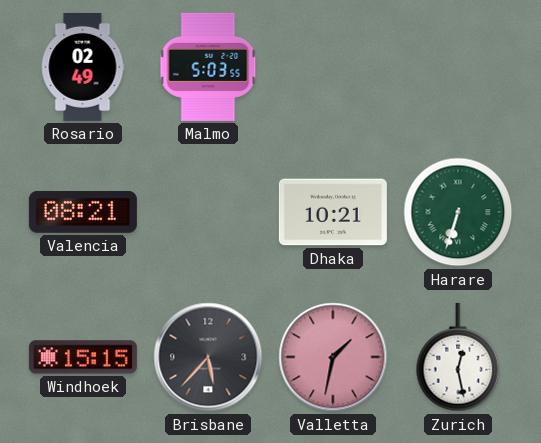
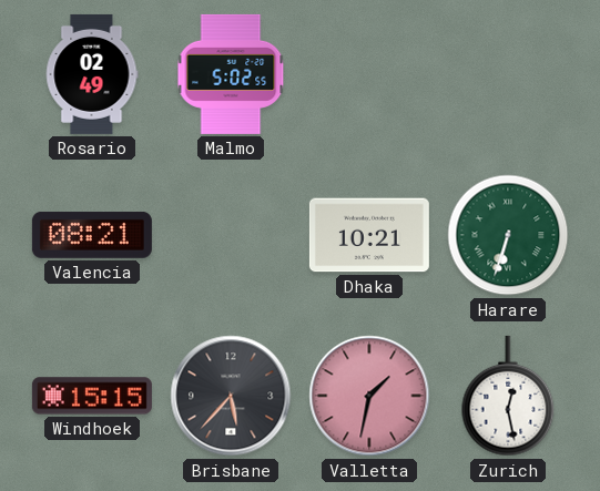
Malmo: 5:03 -> 5:02 (231, 74)
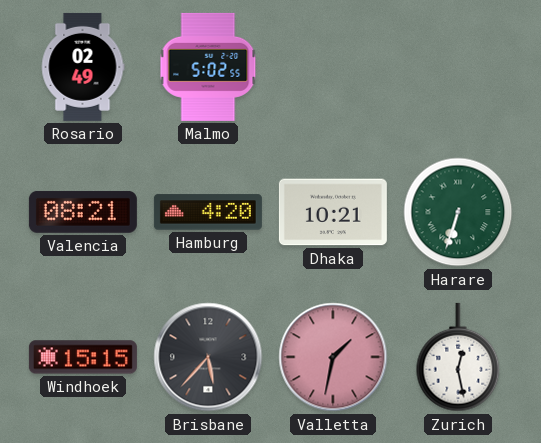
Hamburg: none -> 4:20 (208, 212)
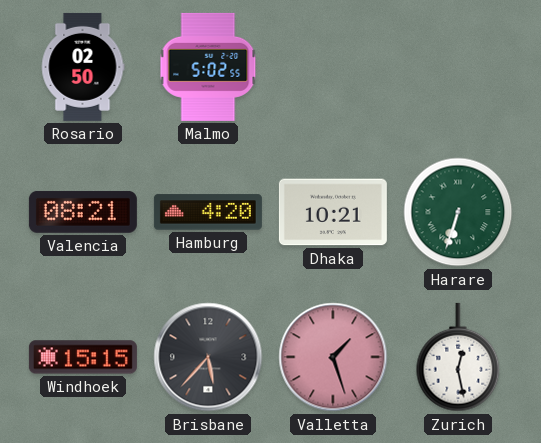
Rosario: 02:49 -> 02:50 (83, 67)
Valletta: 1:32 -> 1:27 (333, 357)
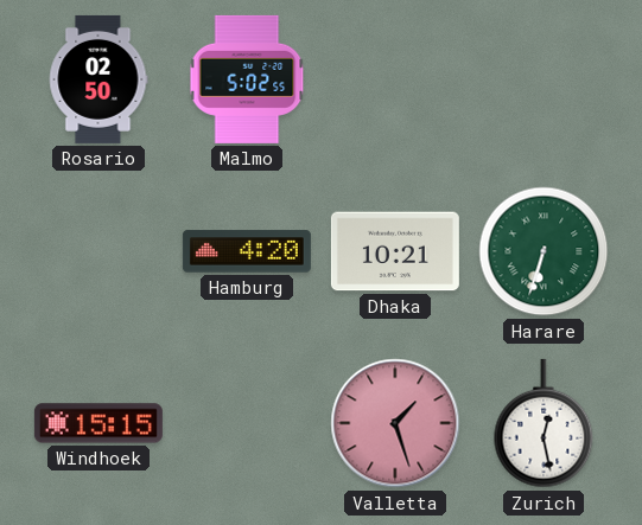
Valencia: 08:21 -> none (83, 212)
Brisbane: 5:37 -> none (208, 357)
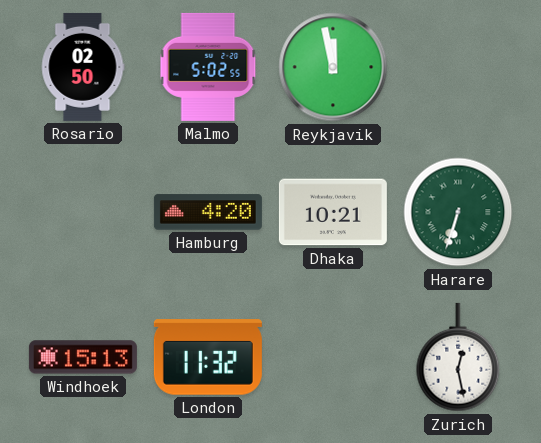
Reykjavik: none -> 11:58 (333, 67)
Windhoek: 15:15 -> 15:13 (83, 357)
London: none -> 11:32 (208, 357)
Valletta: 1:27 -> none (395, 423)
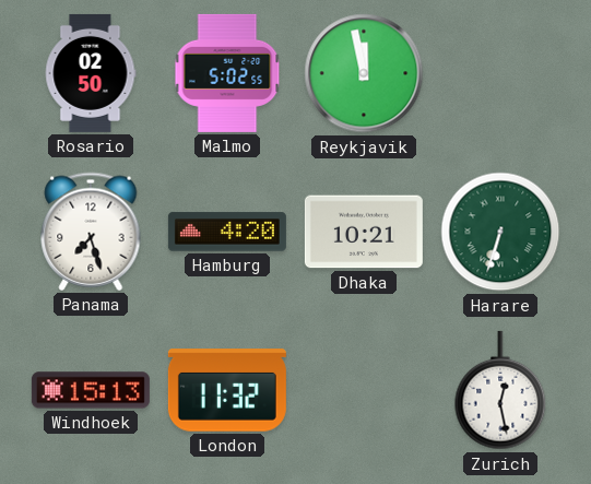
Panama: none -> 7:27 (91, 232)
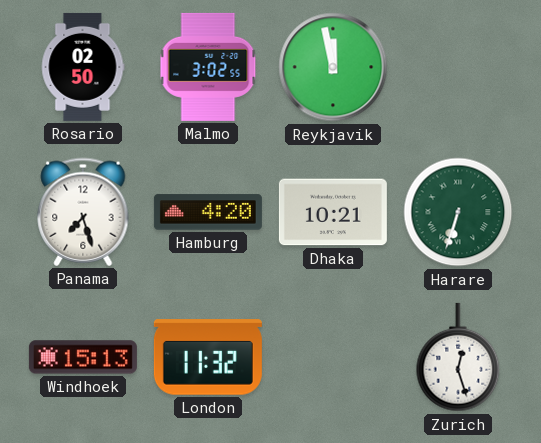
Malmo: 5:02 -> 3:02 (208, 67)
Zurich: 12:28 -> 12:27 (458, 357)
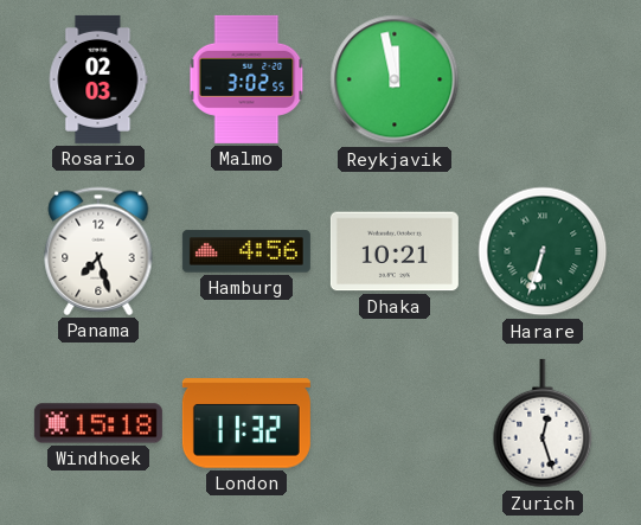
Rosario: 02:50 -> 02:03 (98, 79)
Hamburg: 4:20 -> 4:56 (246, 251)
Windhoek: 15:13 -> 15:18 (98, 423)
